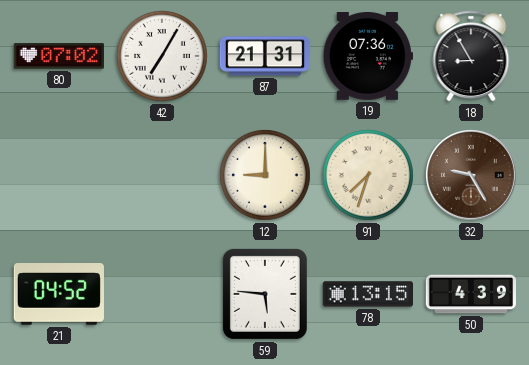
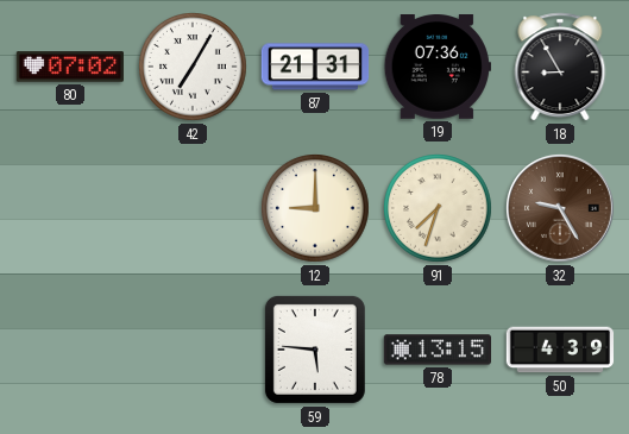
21: 04:52 -> none (59, 295)
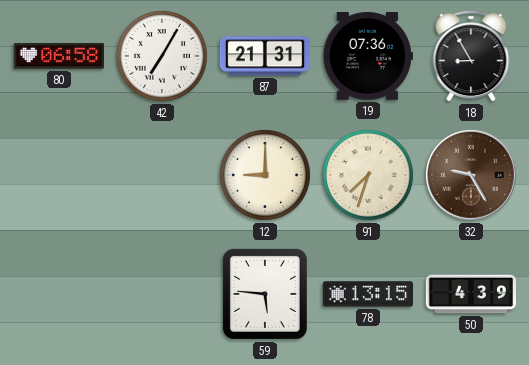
80: 07:02 -> 06:58 (58, 56)
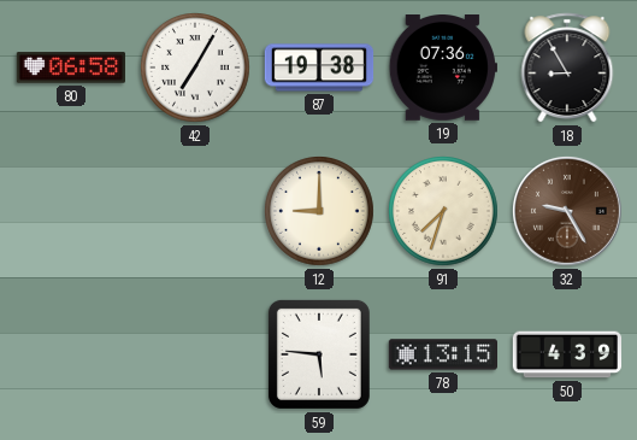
87: 21:31 -> 19:38 (319, 68)
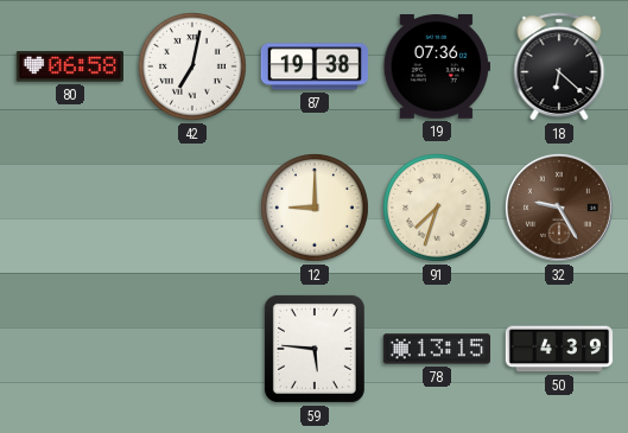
42: 7:05 -> 7:02 (194, 68)
18: 8:55 -> 6:22 (559, 66)
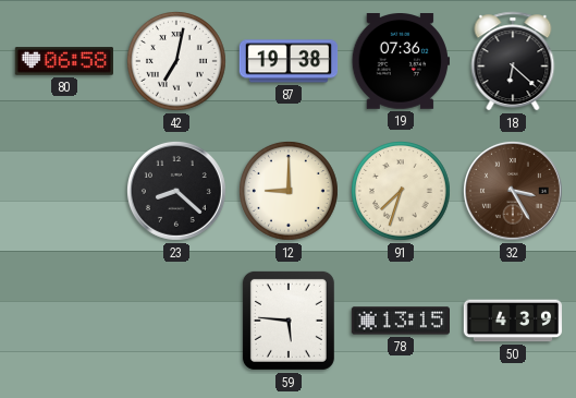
23: none -> 8:22 (176, 191)
32: 9:25 -> 3:25 (513, 191)
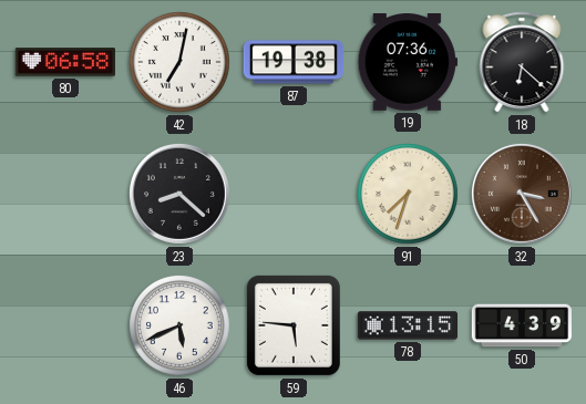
12: 9:00 -> none (290, 192)
46: none -> 5:41 (181, 327)
